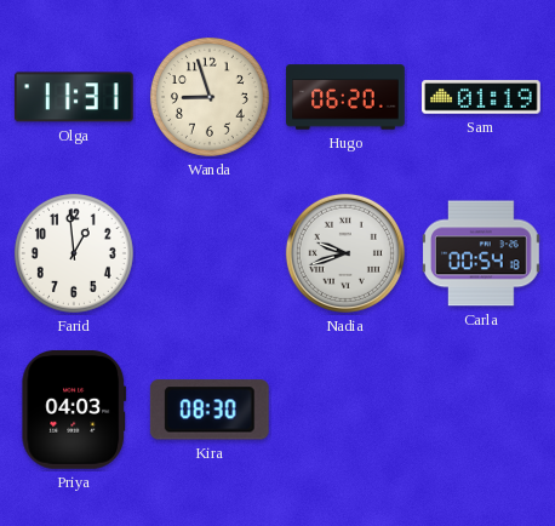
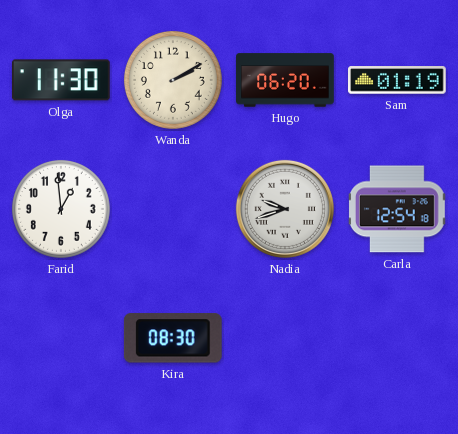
Olga: 11:31 -> 11:30 (61, 80)
Wanda: 8:57 -> 2:10 (173, 80)
Carla: 00:54 -> 12:54 (397, 209)
Priya: 04:03 -> none (74, 410)
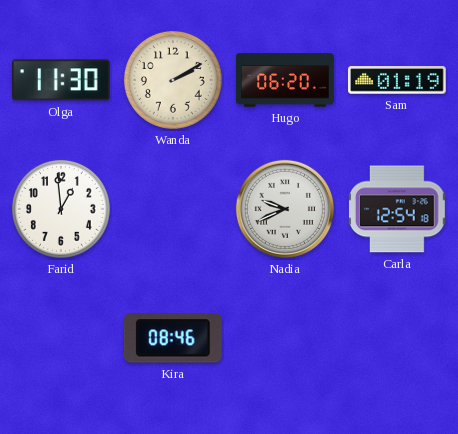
Nadia: 9:42 -> 9:41 (285, 209)
Kira: 08:30 -> 08:46 (173, 338)
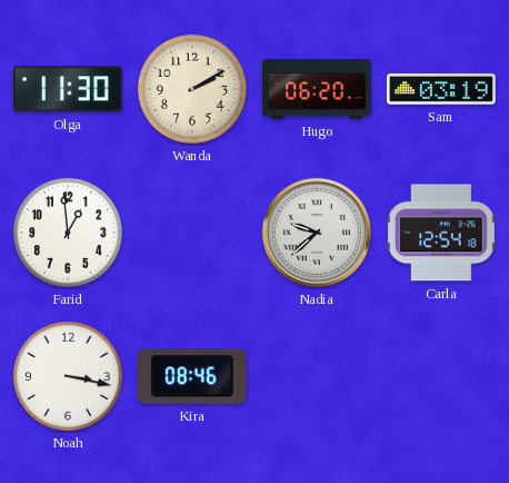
Sam: 01:19 -> 03:19 (442, 89)
Nadia: 9:41 -> 9:38 (317, 233)
Noah: none -> 3:17 (68, 376)
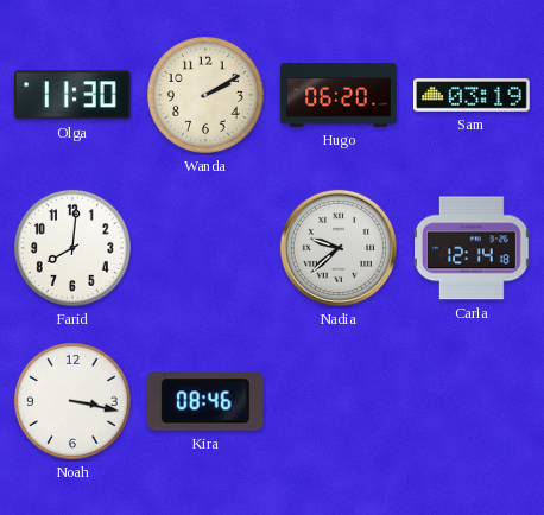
Farid: 12:59 -> 8:01 (72, 248)
Carla: 12:54 -> 12:14 (472, 248)
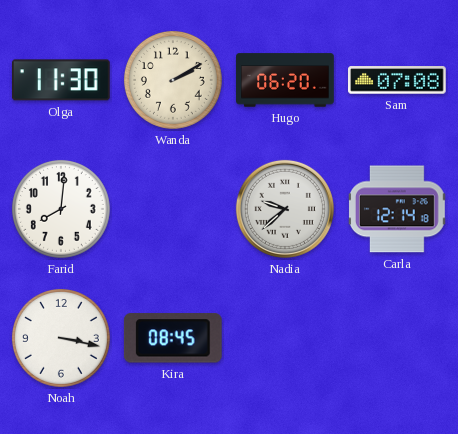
Sam: 03:19 -> 07:08 (398, 80)
Kira: 08:46 -> 08:45 (173, 338)
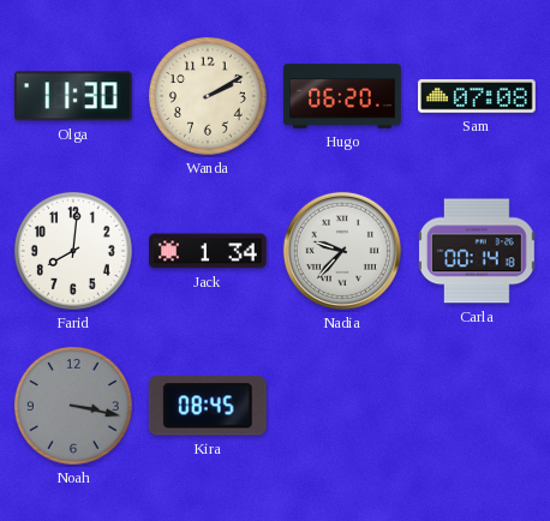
Jack: none -> 1:34 (209, 251)
Nadia: 9:38 -> 9:37 (342, 251)
Carla: 12:14 -> 00:14 (477, 251)
Noah dial: white -> grey (73, 406)
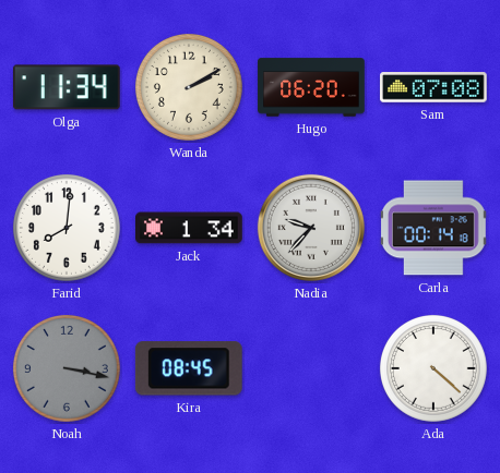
Olga: 11:30 -> 11:34 (67, 87)
Ada: none -> 4:22 (433, 368)
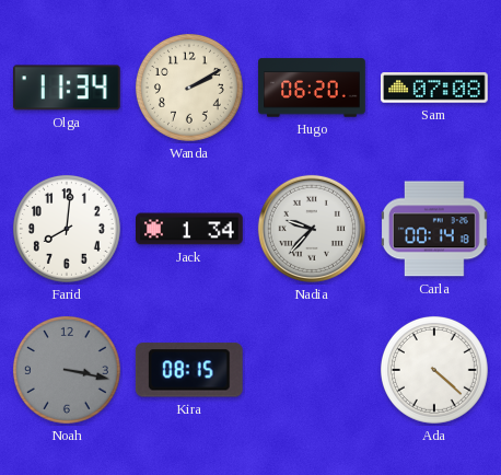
Kira: 08:45 -> 08:15 (189, 370)
